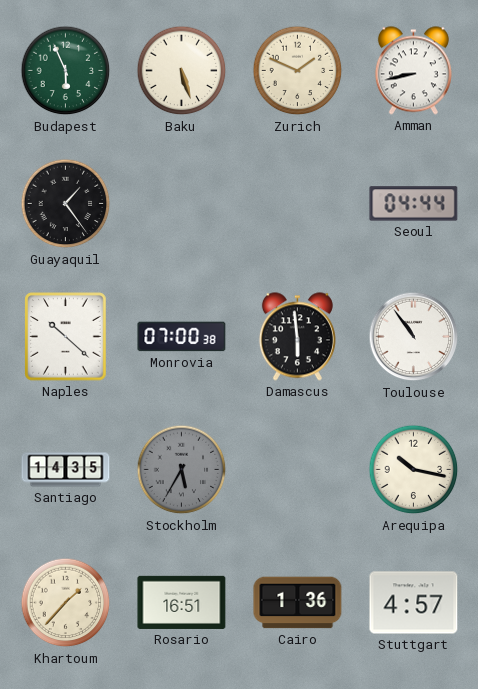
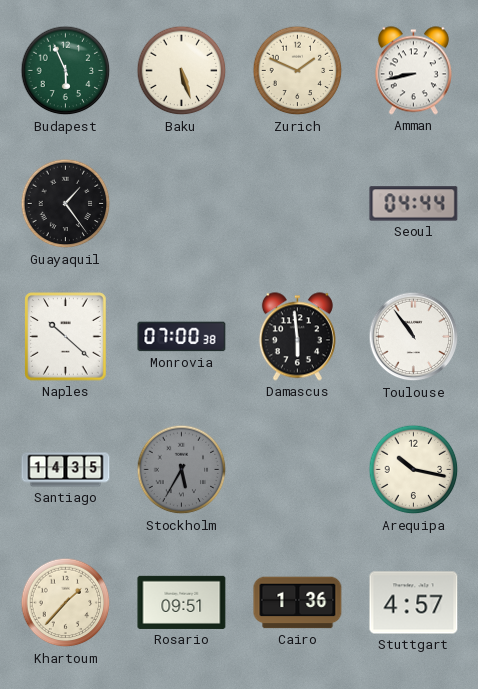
Rosario: 16:51 -> 09:51 (182, 602)
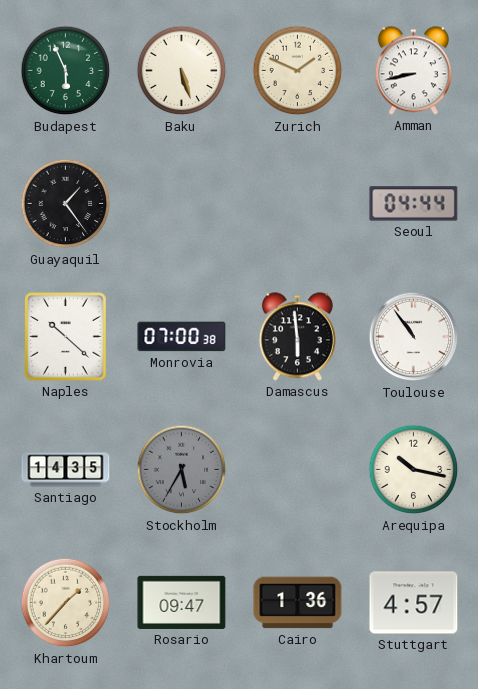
Rosario: 09:51 -> 09:47 (182, 602)
